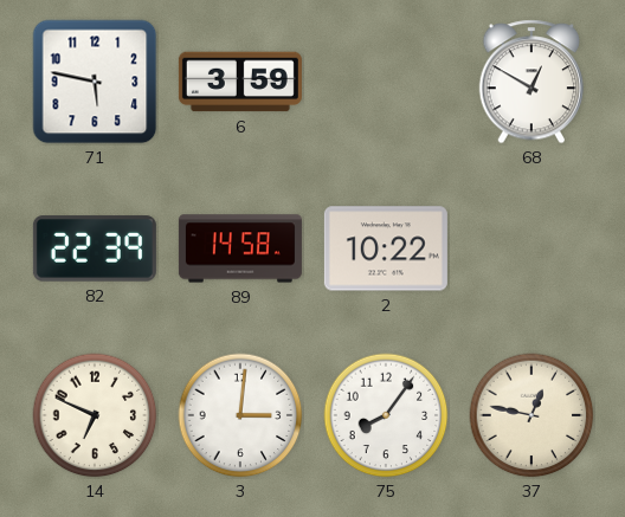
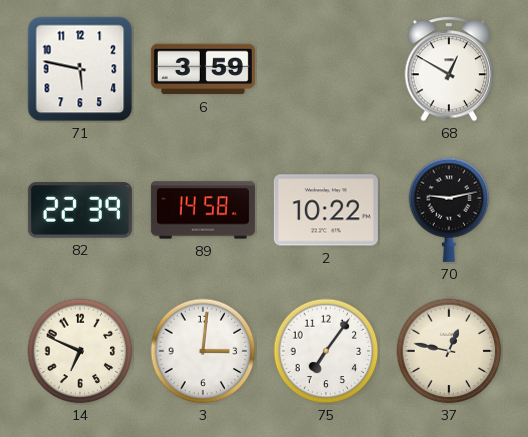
70: none -> 9:13 (449, 210)
75: 8:06 -> 7:06 (326, 351)
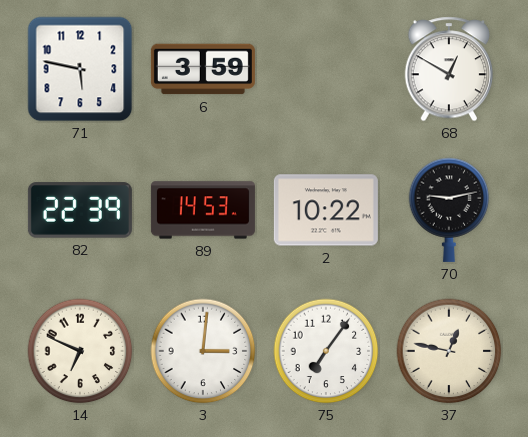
89: 14:58 -> 14:53 (203, 210)
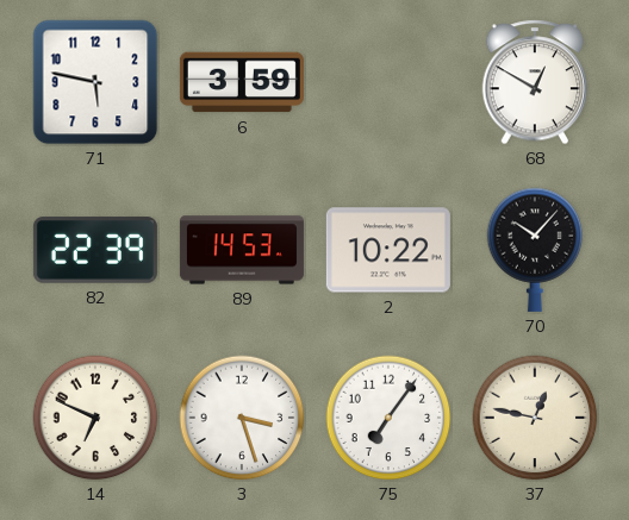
70: 9:13 -> 10:07 (535, 250)
3: 3:01 -> 3:27 (242, 418)
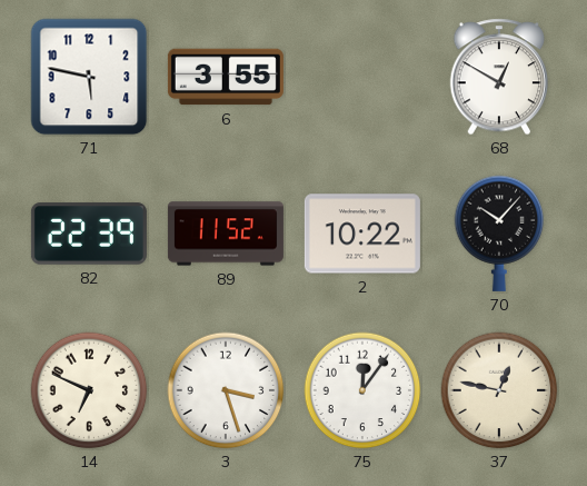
6: 3:59 -> 3:55 (226, 77)
89: 14:53 -> 11:52 (226, 234)
75: 7:06 -> 12:06 (362, 390)
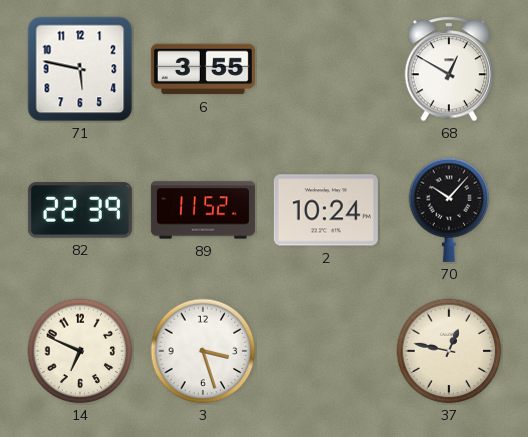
2: 10:22 -> 10:24 (326, 210)
75: 12:06 -> none (362, 390)
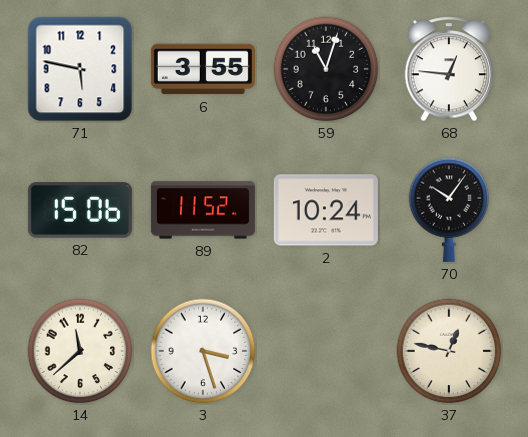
59: none -> 11:03 (326, 69)
68: 12:50 -> 12:46 (449, 69)
82: 22:39 -> 15:06 (80, 210)
70: 10:07 -> 10:06 (449, 210)
14: 6:49 -> 11:38 (80, 351)
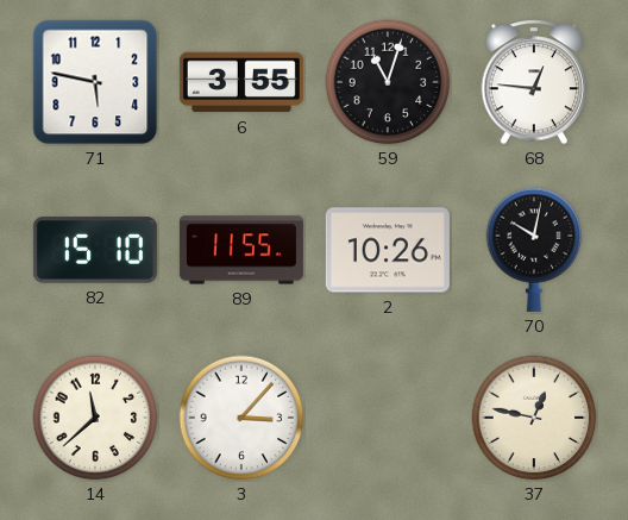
82: 15:06 -> 15:10 (95, 250)
89: 11:52 -> 11:55 (241, 250)
2: 10:24 -> 10:26 (388, 250)
70: 10:06 -> 10:02 (534, 250)
3: 3:27 -> 3:07 (241, 418)
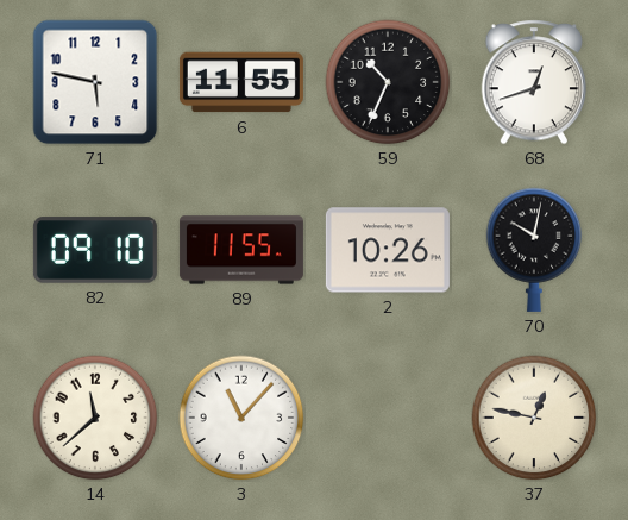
6: 3:55 -> 11:55 (241, 82)
59: 11:03 -> 10:34 (388, 82)
68: 12:46 -> 12:42 (534, 82)
82: 15:10 -> 09:10 (95, 250)
3: 3:07 -> 11:07 (241, 418)
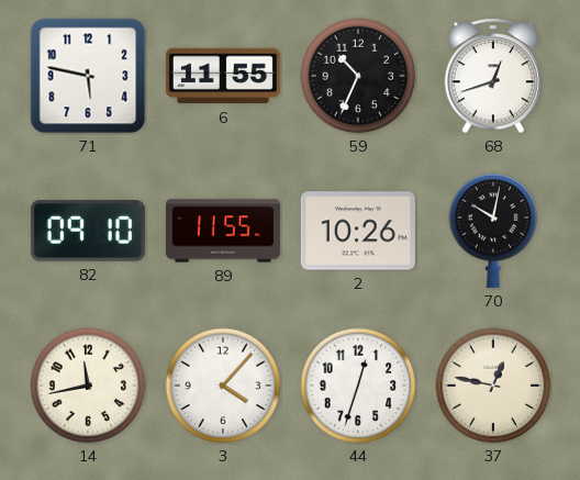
14: 11:38 -> 11:43 (88, 386)
3: 11:07 -> 4:07 (223, 386)
44: none -> 12:33 (358, 386)
